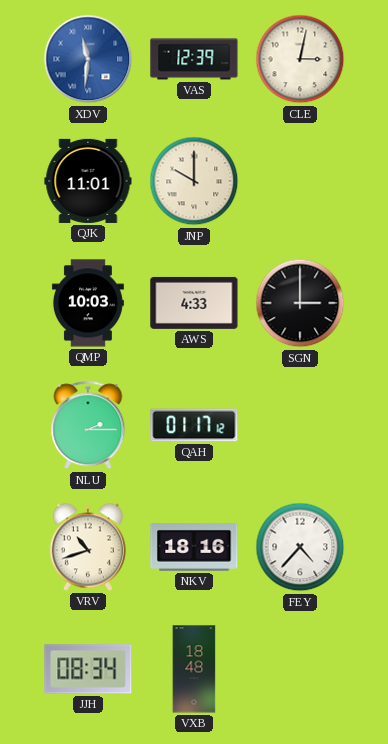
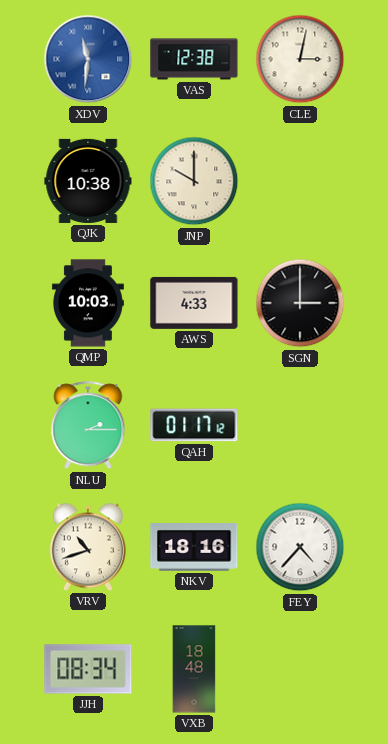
VAS: 12:39 -> 12:38 (194, 59)
QJK: 11:01 -> 10:38 (88, 181)
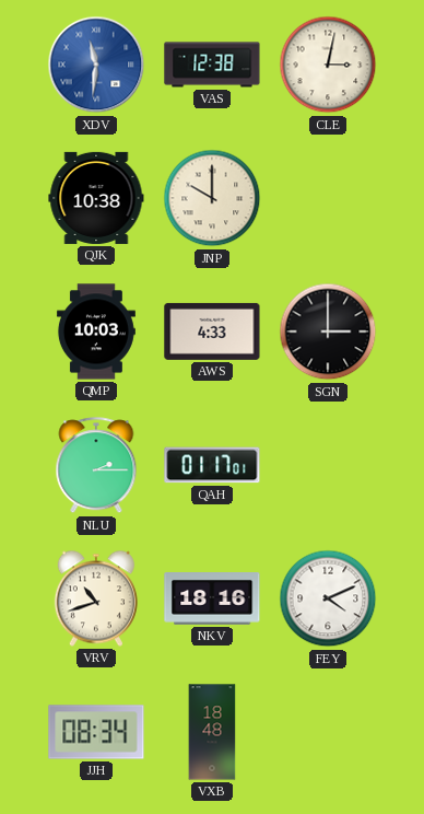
QAH: 01:17:12 -> 01:17:01 (212, 465)
FEY: 4:37 -> 4:11 (328, 598)
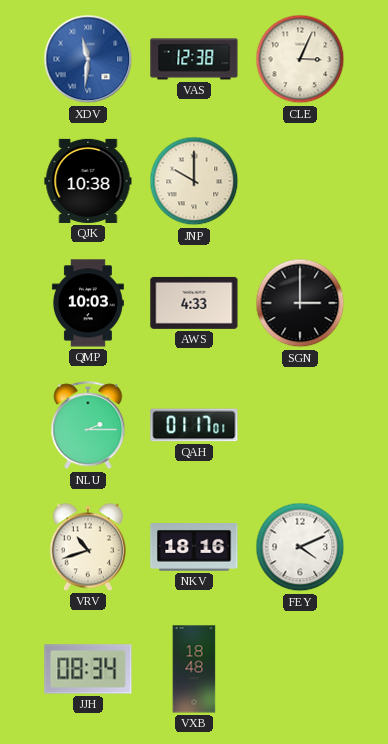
CLE: 3:02 -> 3:04 (300, 59)
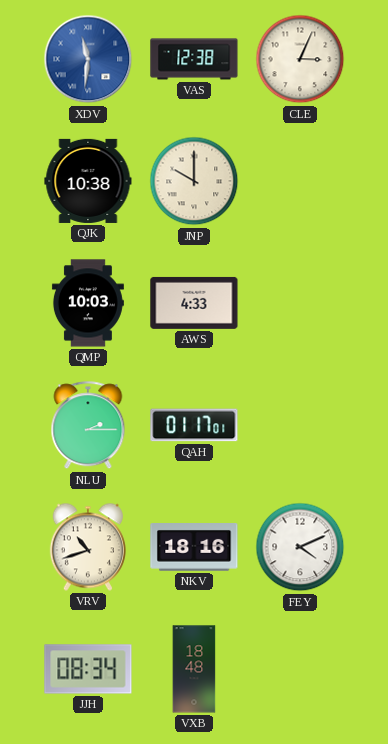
SGN: 3:00 -> none (300, 303)
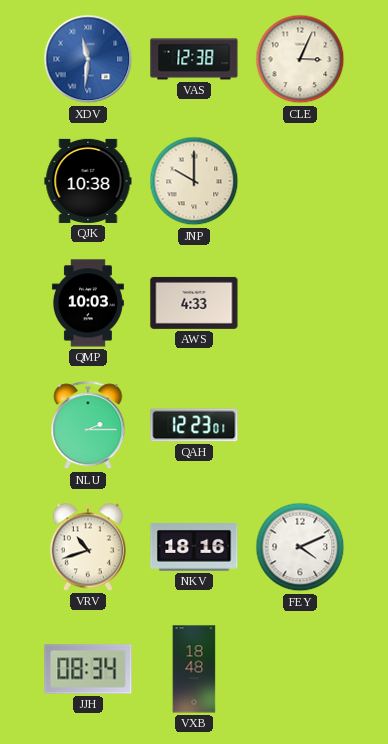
QAH: 01:17 -> 12:23 (194, 425)
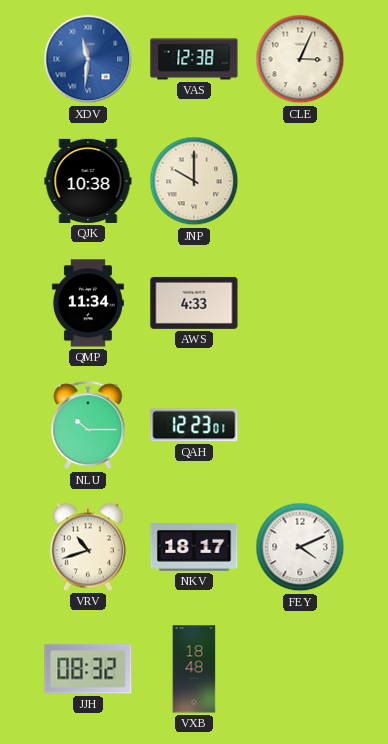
QMP: 10:03 -> 11:34 (88, 303)
NLU: 2:15 -> 10:15 (88, 426)
NKV: 18:16 -> 18:17 (194, 548)
JJH: 08:34 -> 08:32 (88, 669)
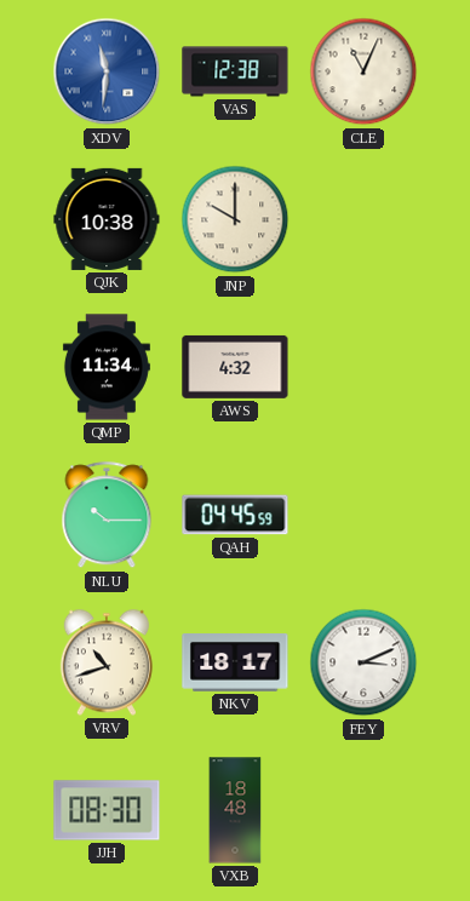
CLE: 3:04 -> 11:04 (363, 71)
AWS: 4:33 -> 4:32 (235, 367)
QAH: 12:23 -> 04:45 (235, 515)
FEY: 4:11 -> 3:11 (363, 662)
JJH: 08:32 -> 08:30 (107, 810)
